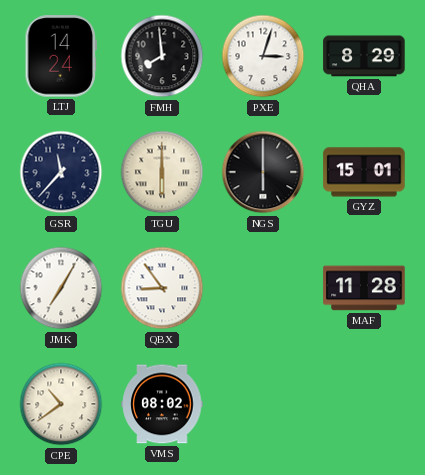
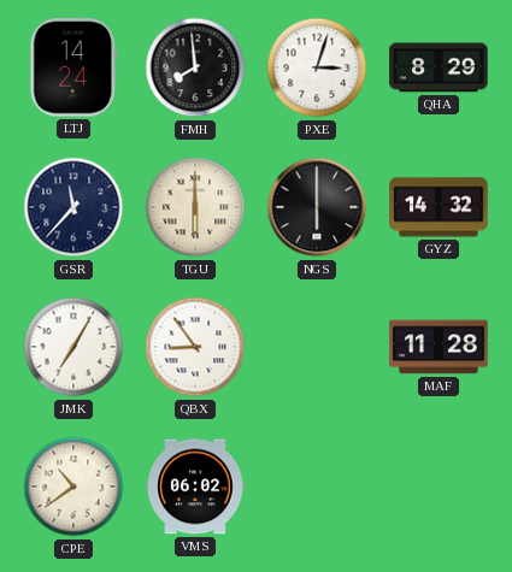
GYZ: 15:01 -> 14:32 (439, 207)
VMS: 08:02 -> 06:02 (195, 487)
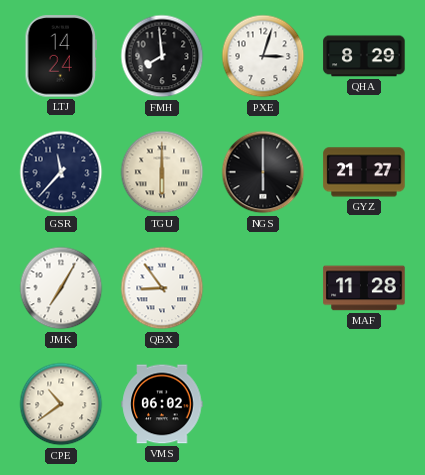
GYZ: 14:32 -> 21:27 (364, 172)
